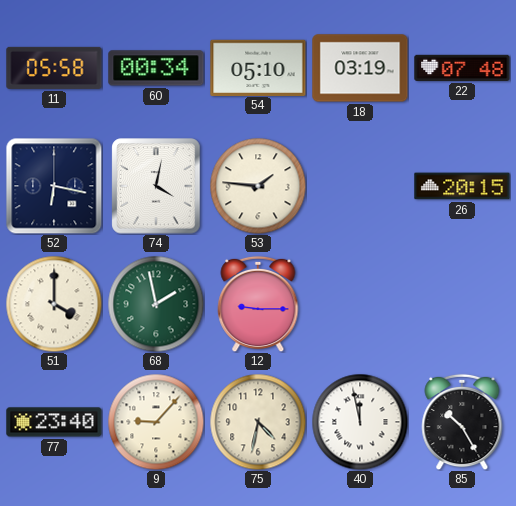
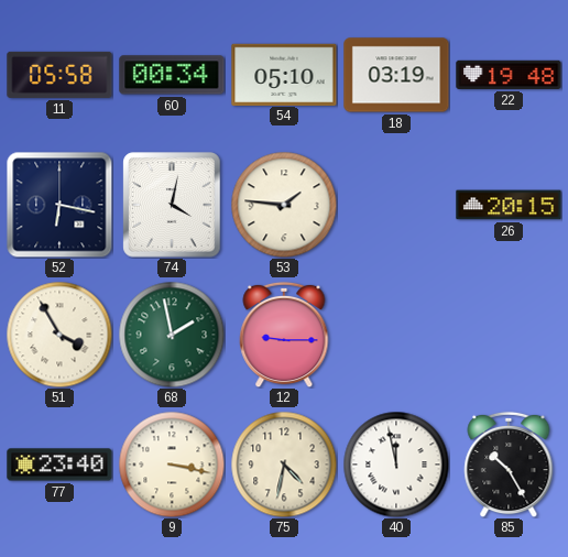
22: 07:48 -> 19:48 (509, 75)
51: 4:00 -> 3:55 (59, 335)
9: 9:07 -> 3:17 (172, 465)
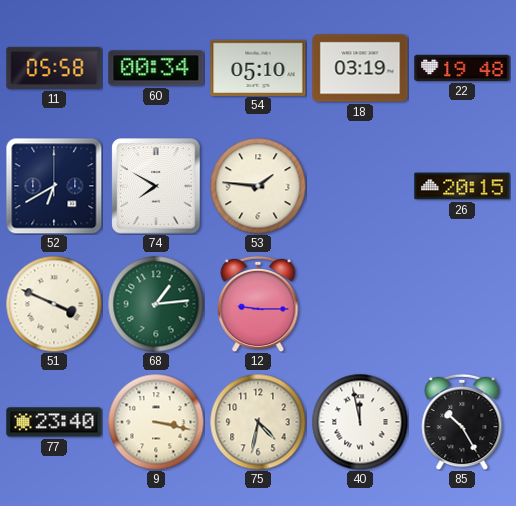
52: 6:17 -> 6:40 (54, 186)
74: 4:02 -> 7:50 (156, 186)
51: 3:55 -> 3:49 (54, 304)
68: 1:58 -> 1:14 (156, 304)
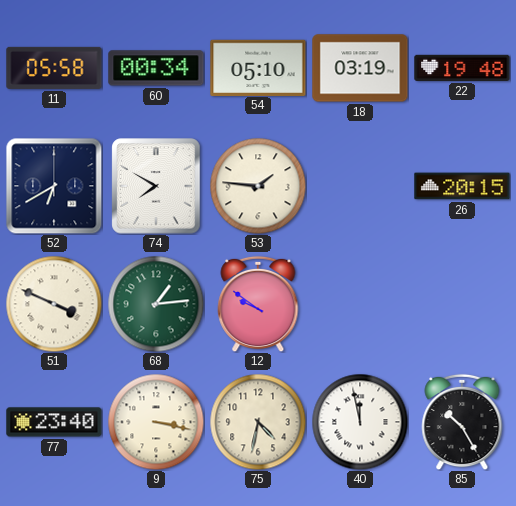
12: 9:15 -> 9:51 (258, 304)
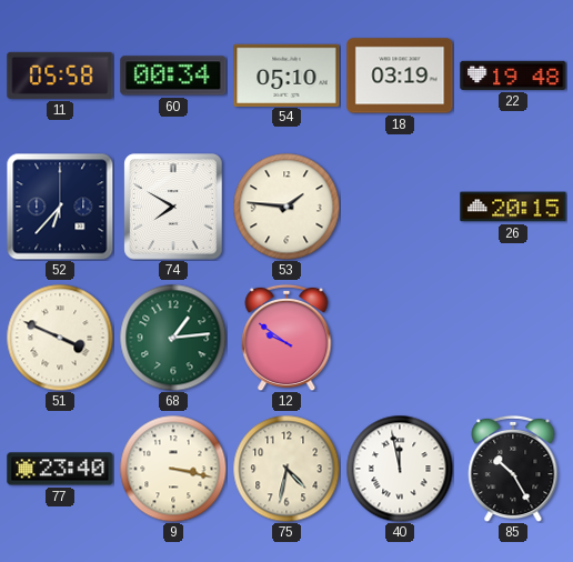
52: 6:40 -> 6:37 (60, 207)
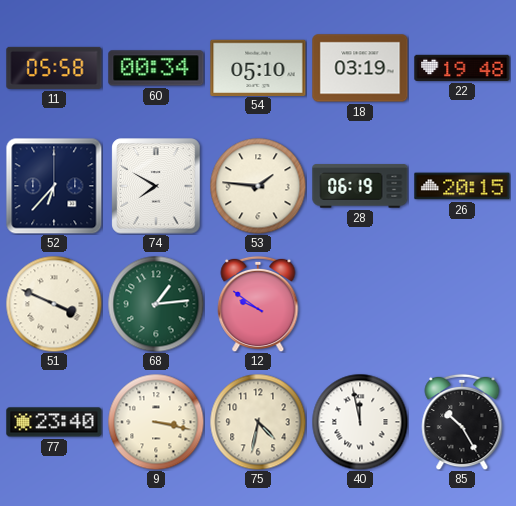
28: none -> 06:19 (360, 186)
